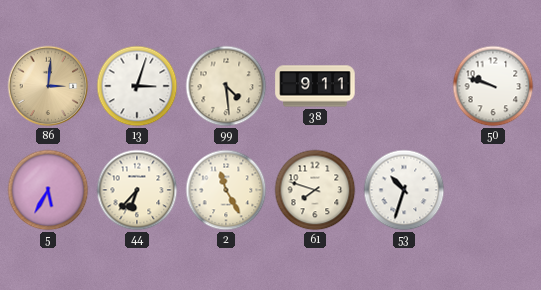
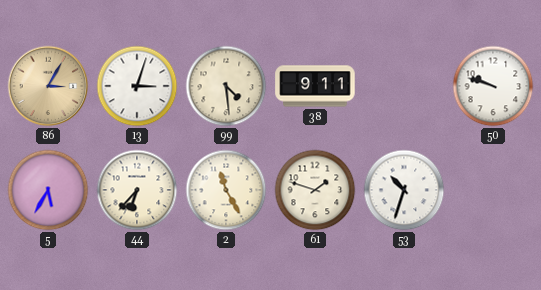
86: 3:01 -> 3:05 (48, 86)
61: 7:48 -> 1:48 (315, 190)
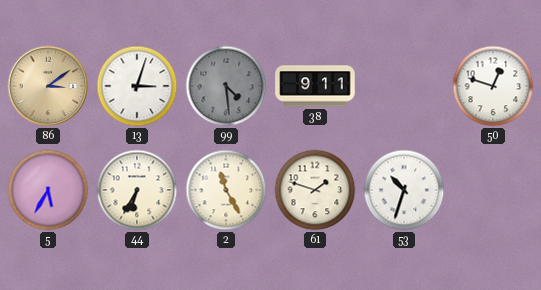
86: 3:05 -> 3:09 (48, 86)
99 dial: cream -> grey (226, 86)
50: 9:48 -> 12:48 (493, 86)
44: 6:37 -> 6:35 (137, 190)
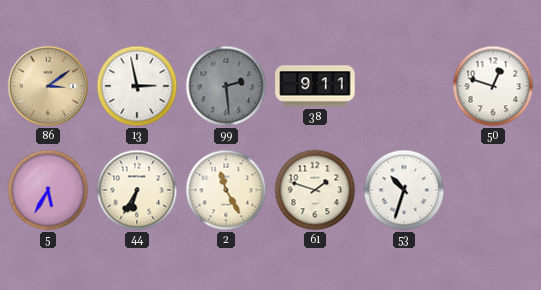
13: 3:03 -> 2:58 (137, 86)
99: 4:29 -> 2:29 (226, 86)
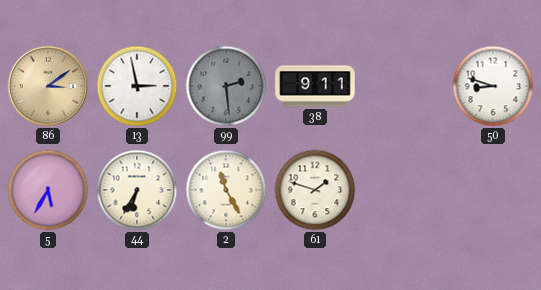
50: 12:48 -> 8:48 (493, 86)
53: 10:33 -> none (404, 190)
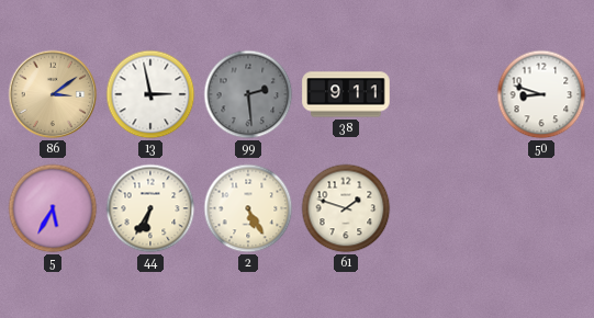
2: 11:25 -> 5:25 (248, 208)
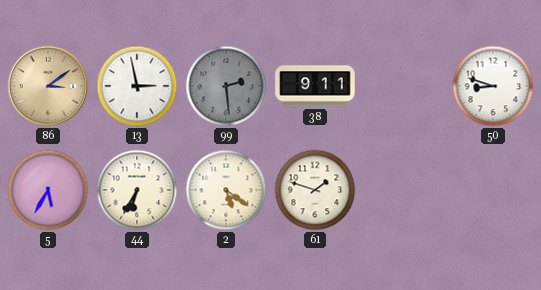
2: 5:25 -> 5:21 (226, 190)
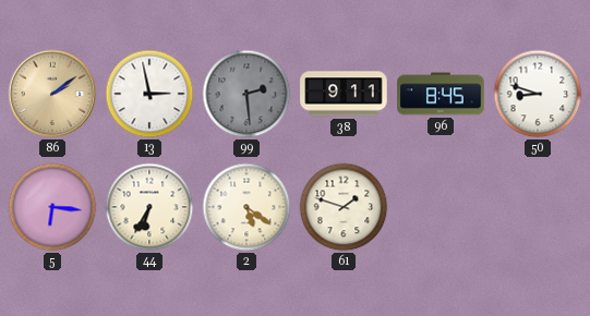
86: 3:09 -> 2:09 (52, 94)
96: none -> 8:45 (441, 94)
5: 5:35 -> 6:16 (52, 207)
